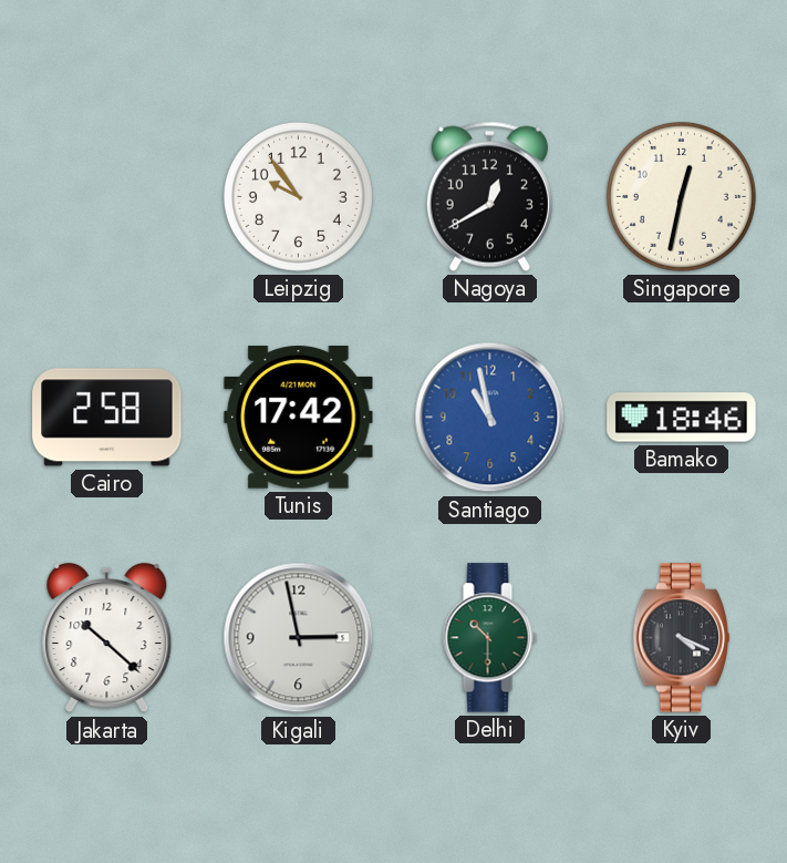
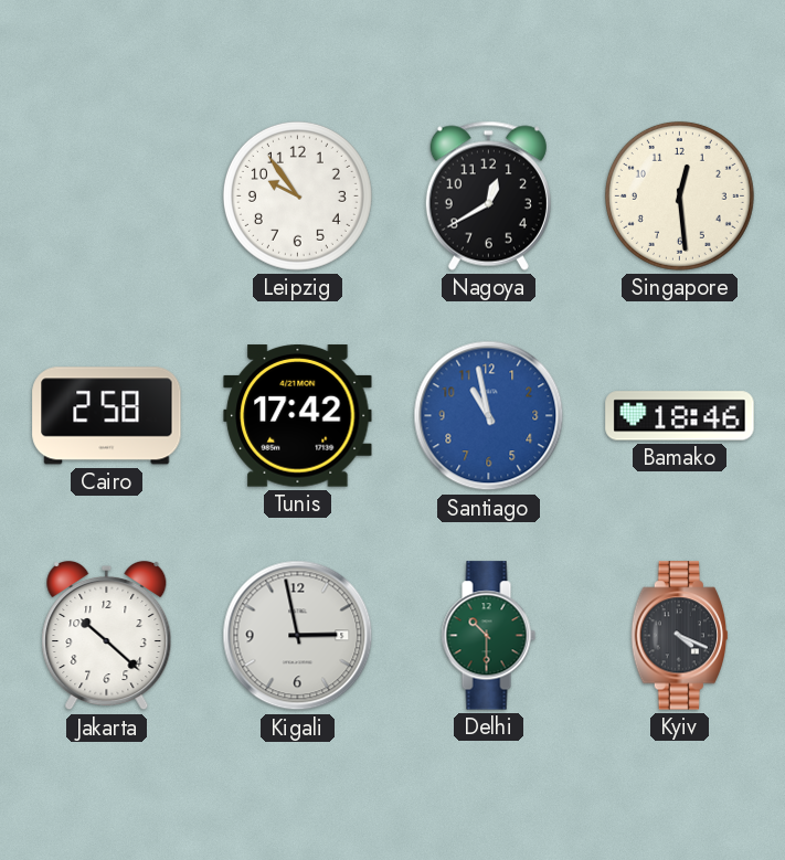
Singapore: 12:32 -> 12:29 (679, 195)
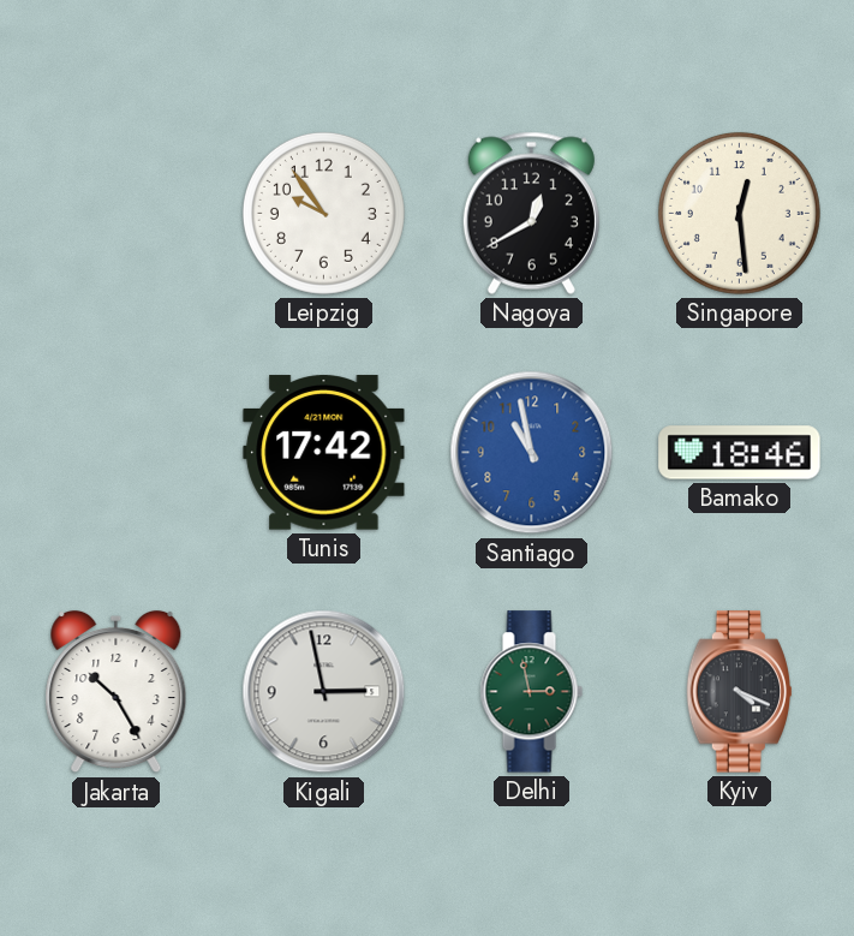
Cairo: 2:58 -> none (107, 416)
Jakarta: 10:22 -> 10:25 (117, 692)
Delhi: 10:30 -> 2:58 (531, 692)
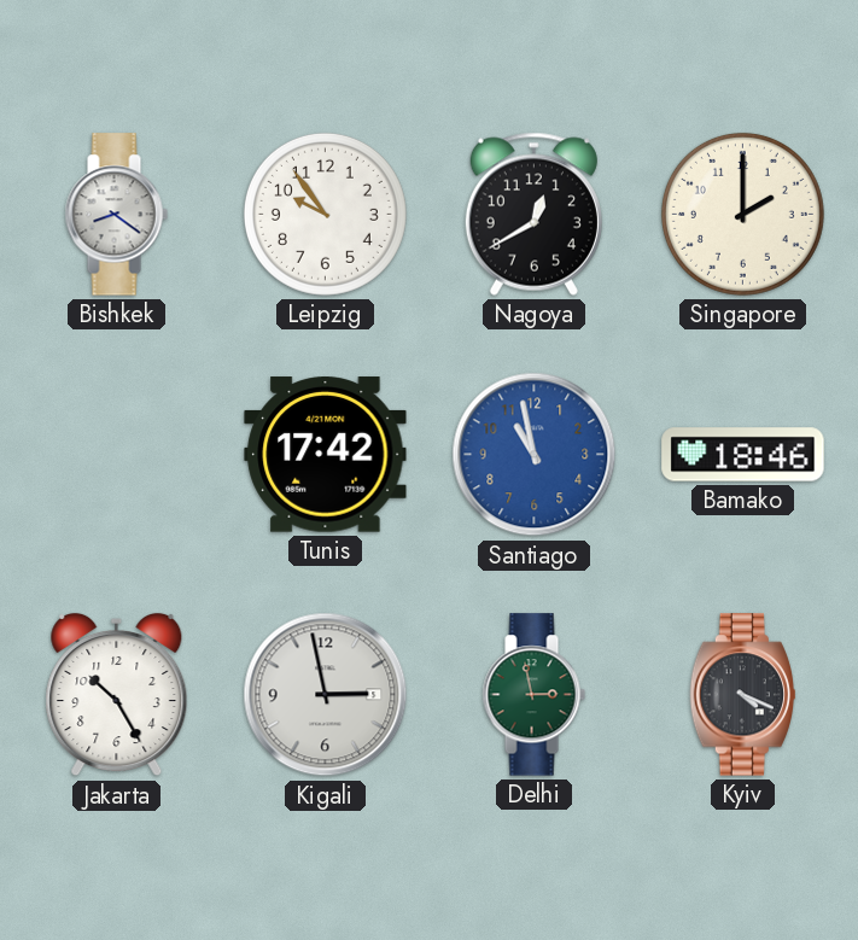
Bishkek: none -> 8:21 (116, 215)
Singapore: 12:29 -> 2:00 (742, 214)
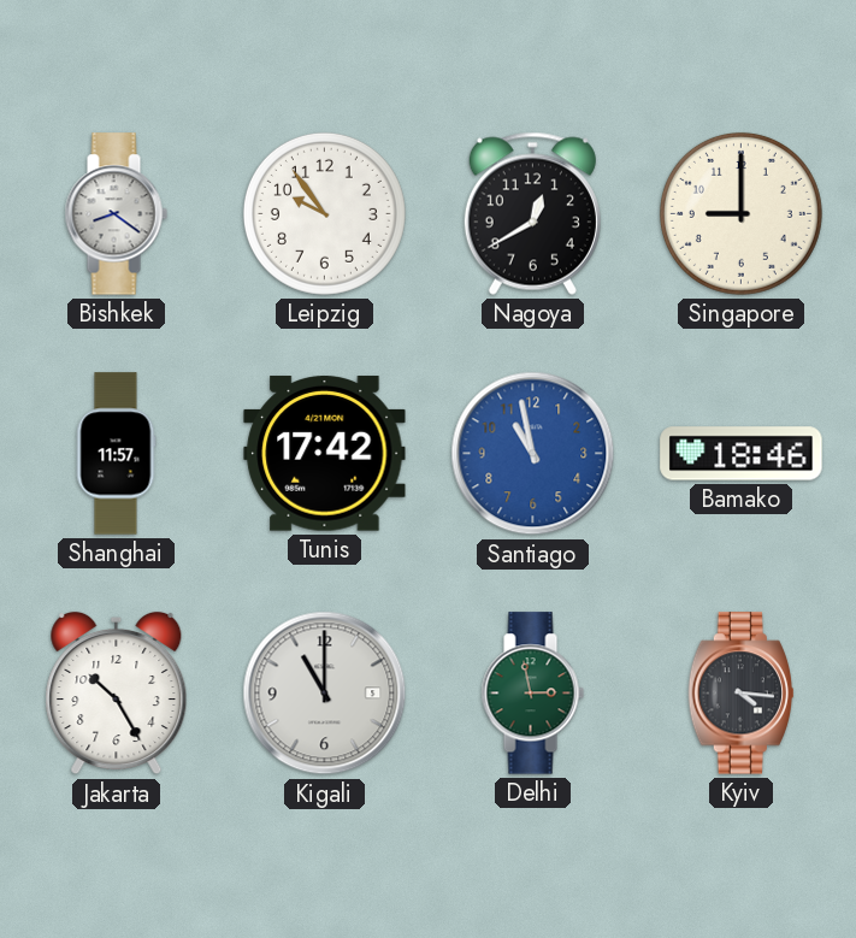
Singapore: 2:00 -> 9:00 (740, 213)
Shanghai: none -> 11:57 (116, 454)
Kigali: 2:58 -> 11:00 (325, 694)
Kyiv: 4:19 -> 4:16 (740, 694)
